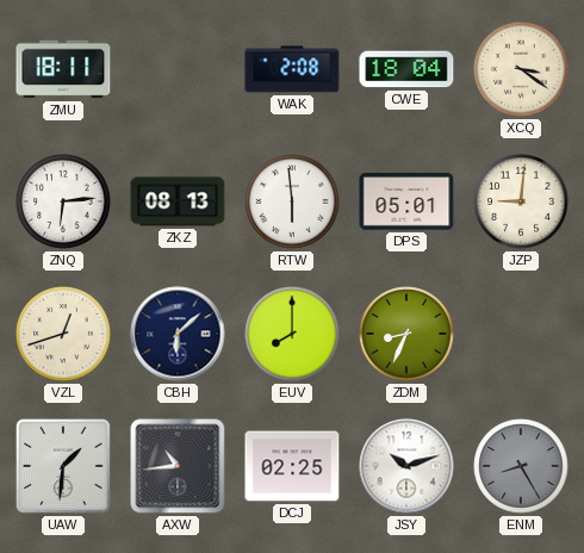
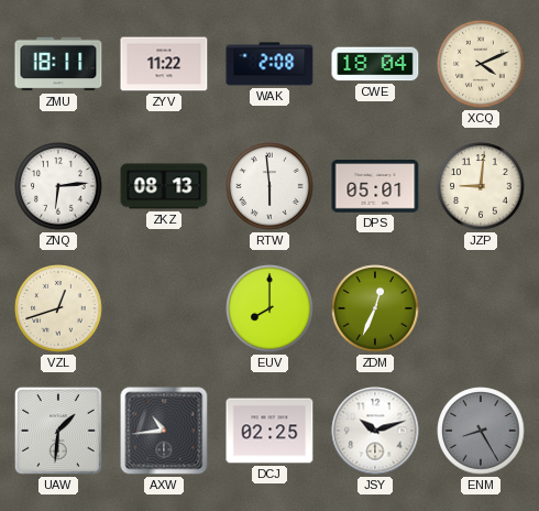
ZYV: none -> 11:22 (164, 64)
XCQ: 3:21 -> 4:11 (481, 64)
CBH: 6:08 -> none (178, 334)
ZDM: 8:34 -> 12:34 (375, 308)
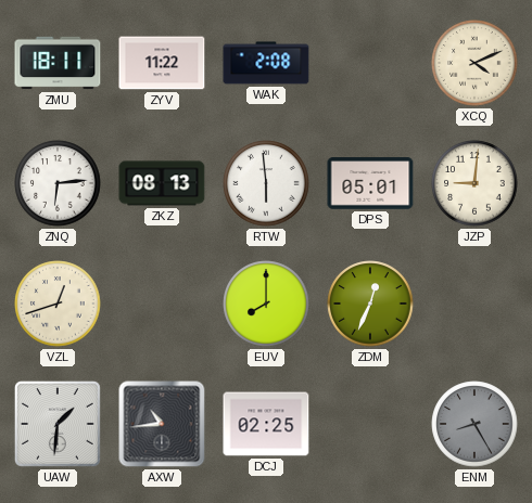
CWE: 18:04 -> none (375, 64)
JSY: 10:12 -> none (375, 431)
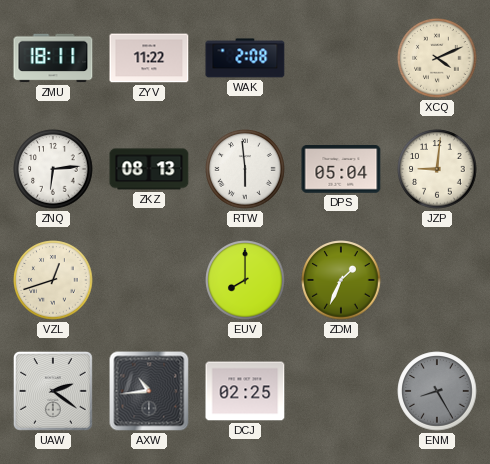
DPS: 05:01 -> 05:04 (341, 169)
ZDM: 12:34 -> 1:34 (341, 280)
UAW: 1:31 -> 2:21 (53, 391)
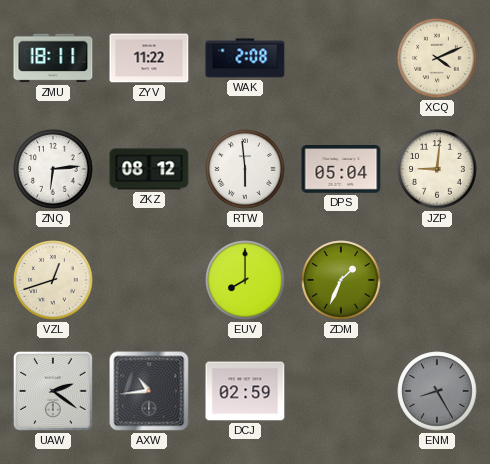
ZKZ: 08:13 -> 08:12 (149, 169)
DCJ: 02:25 -> 02:59 (245, 391)
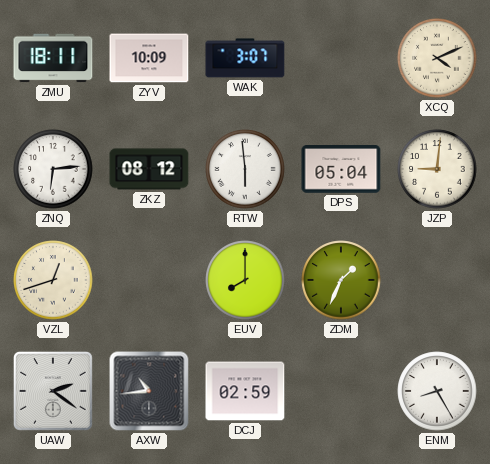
ZYV: 11:22 -> 10:09 (149, 58)
WAK: 2:08 -> 3:07 (245, 58)
ENM dial: grey -> white (437, 391)
